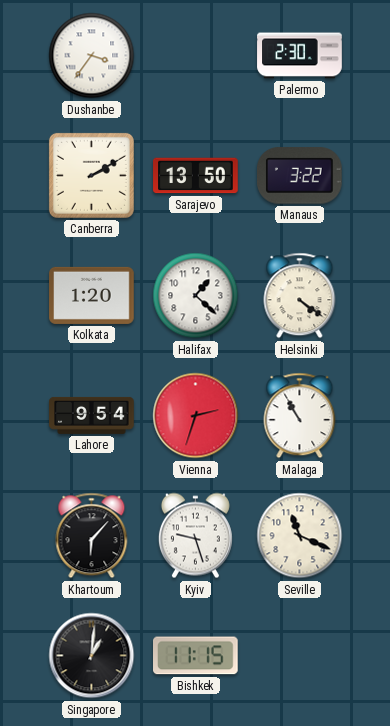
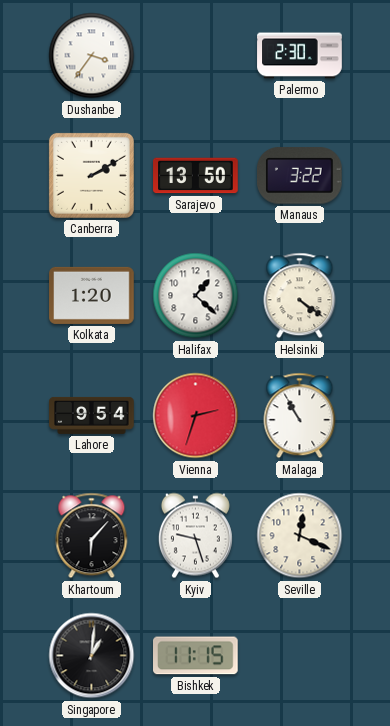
Seville: 11:19 -> 12:19 (300, 536)
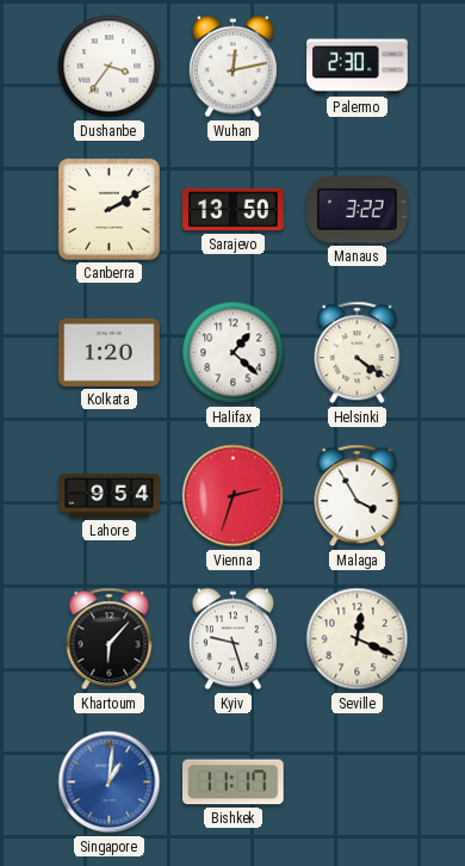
Wuhan: none -> 12:13 (232, 67)
Malaga: 10:55 -> 3:55 (358, 496)
Singapore dial: black -> blue (110, 783)
Bishkek: 11:15 -> 11:17 (234, 783)
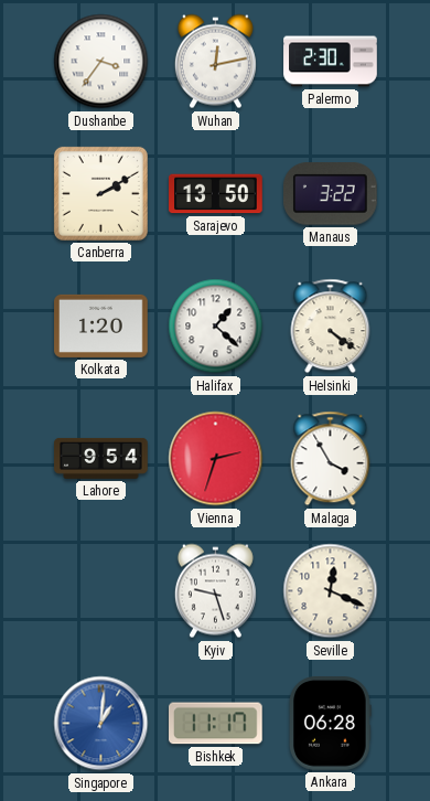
Khartoum: 6:07 -> none (110, 639)
Ankara: none -> 06:28 (331, 724)
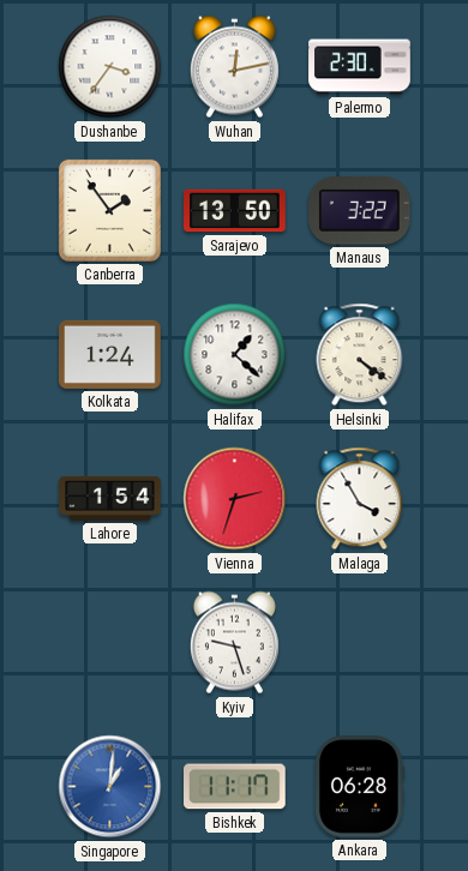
Canberra: 2:10 -> 1:54 (109, 210)
Kolkata: 1:20 -> 1:24 (110, 354)
Lahore: 9:54 -> 1:54 (110, 498)
Seville: 12:19 -> none (331, 591)
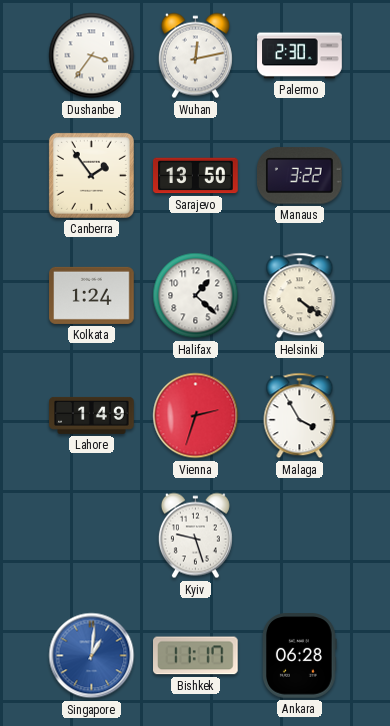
Lahore: 1:54 -> 1:49 (92, 415)
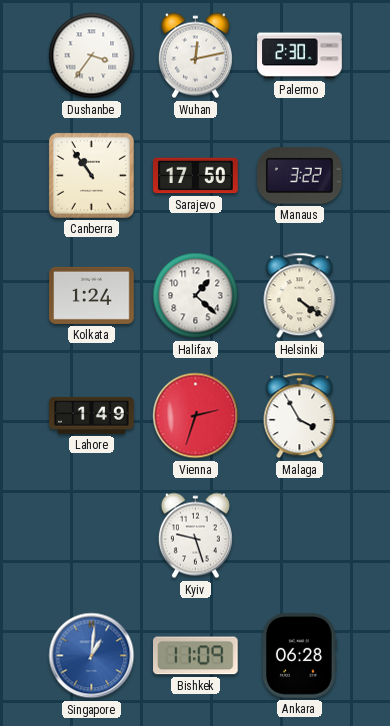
Canberra: 1:54 -> 10:54 (91, 175)
Sarajevo: 13:50 -> 17:50 (196, 176)
Bishkek: 11:17 -> 11:09 (196, 656)
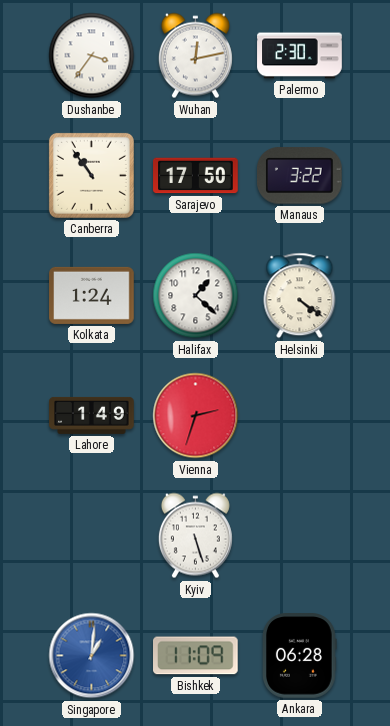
Malaga: 3:55 -> none (300, 416)
Kyiv: 9:27 -> 5:27 (195, 536)
